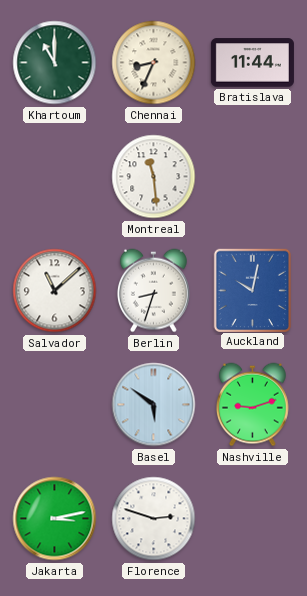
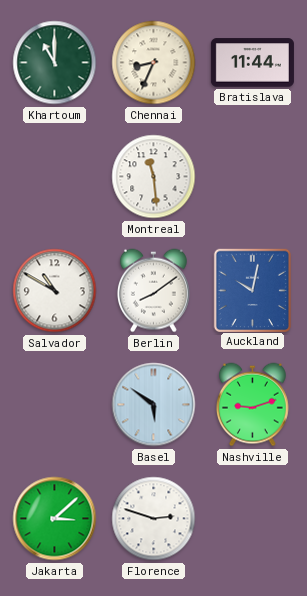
Salvador: 11:08 -> 10:50 (55, 291)
Berlin: 8:33 -> 8:09 (153, 291)
Jakarta: 3:13 -> 3:08 (55, 519)
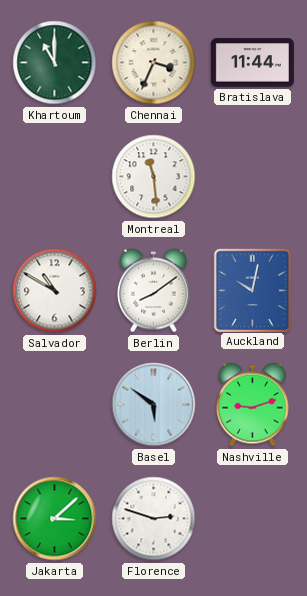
Chennai: 8:34 -> 3:34 (154, 63)
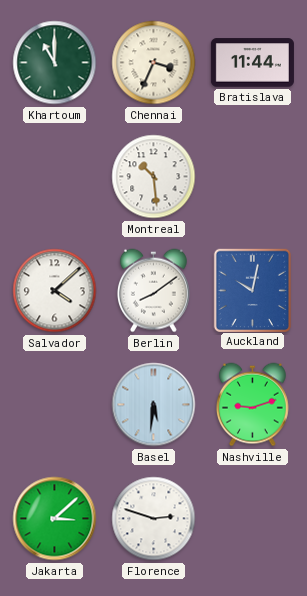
Montreal: 11:29 -> 10:29 (154, 177)
Salvador: 10:50 -> 4:08 (55, 291)
Basel: 5:51 -> 5:31 (154, 405)
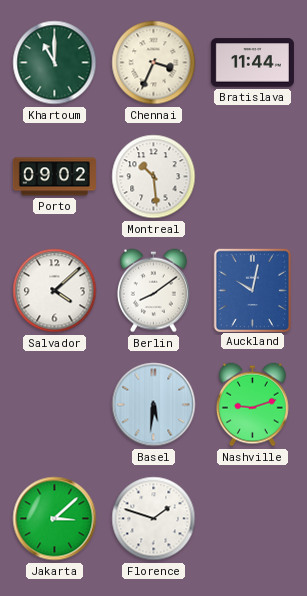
Porto: none -> 09:02 (54, 177)
Florence: 2:48 -> 1:48 (154, 519)
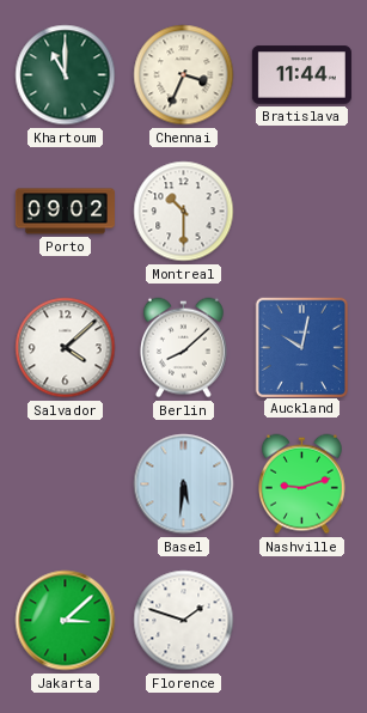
Montreal: 10:29 -> 10:30 (184, 212)
Berlin: 8:09 -> 8:08 (183, 348)
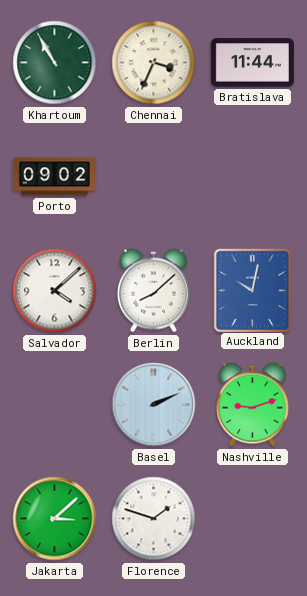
Khartoum: 11:00 -> 10:55 (55, 63)
Montreal: 10:30 -> none (184, 212)
Basel: 5:31 -> 2:11 (154, 405)
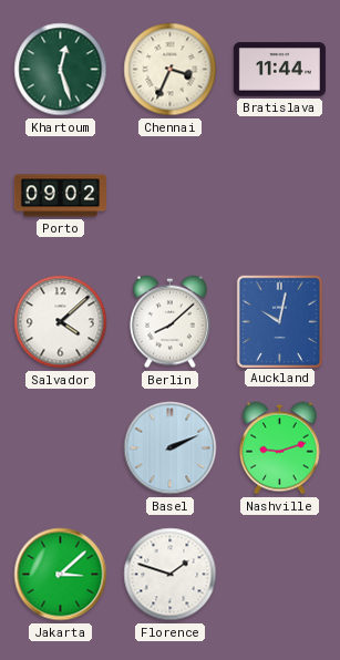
Khartoum: 10:55 -> 12:27 (61, 70)
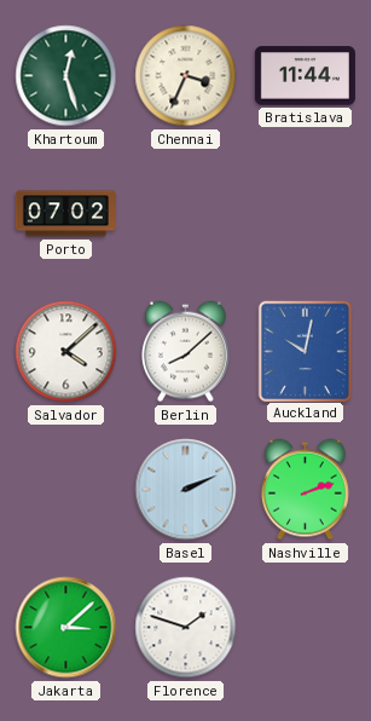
Porto: 09:02 -> 07:02 (65, 214)
Nashville: 9:12 -> 2:12 (305, 490)
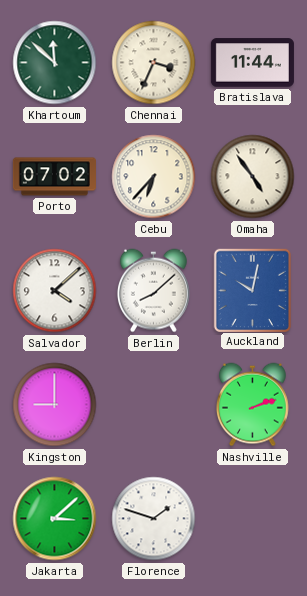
Khartoum: 12:27 -> 11:52 (55, 63)
Cebu: none -> 6:37 (154, 177)
Omaha: none -> 4:54 (253, 177)
Kingston: none -> 9:00 (55, 405)
Basel: 2:11 -> none (186, 490)
